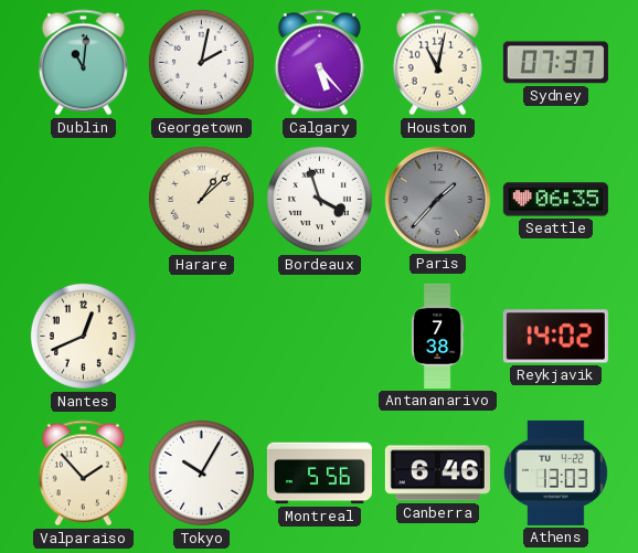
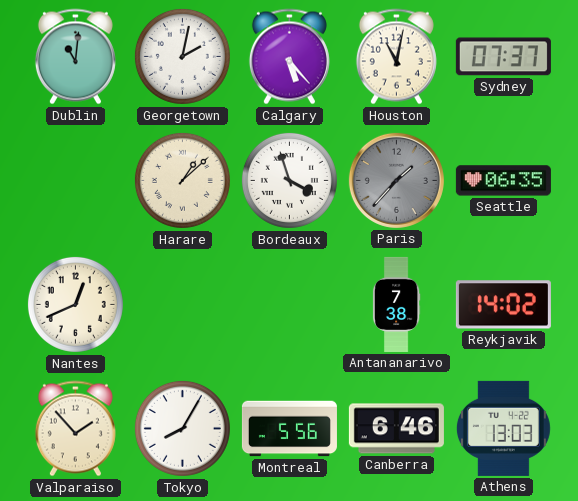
Tokyo: 10:05 -> 8:05 (182, 428)
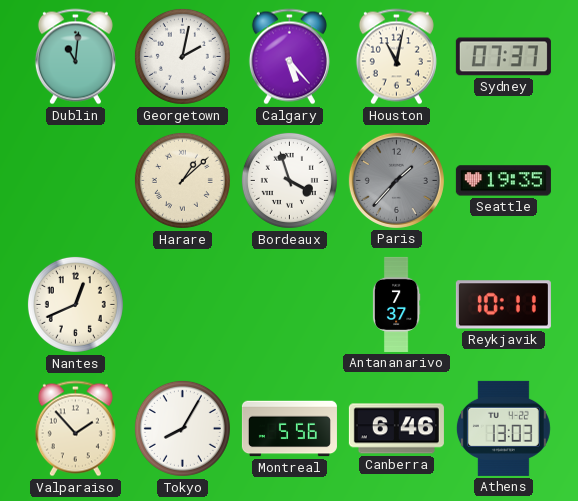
Seattle: 06:35 -> 19:35 (503, 181)
Antananarivo: 7:38 -> 7:37 (396, 304)
Reykjavik: 14:02 -> 10:11 (503, 305)
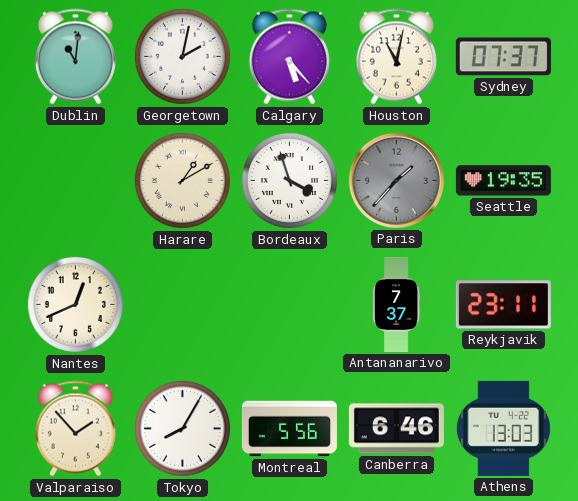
Harare: 1:08 -> 1:10 (182, 180)
Reykjavik: 10:11 -> 23:11 (503, 305)
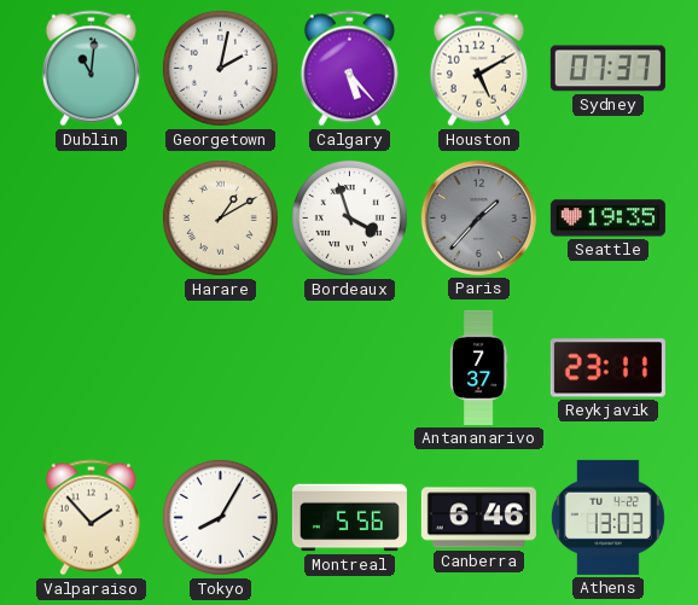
Houston: 11:02 -> 5:10 (478, 69)
Nantes: 12:41 -> none (75, 304)
